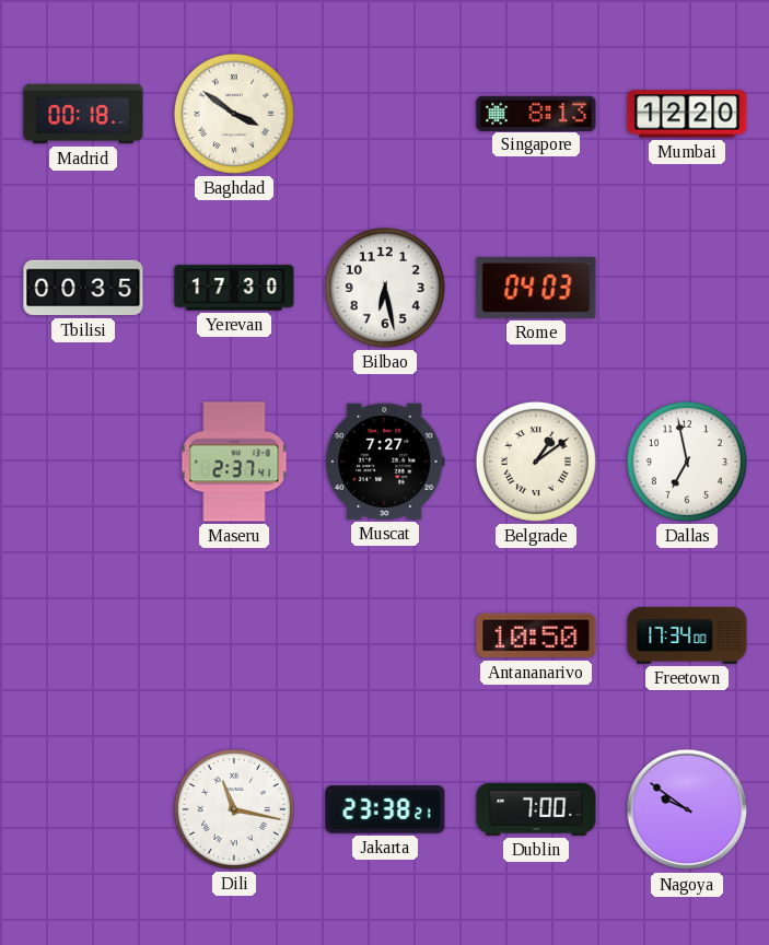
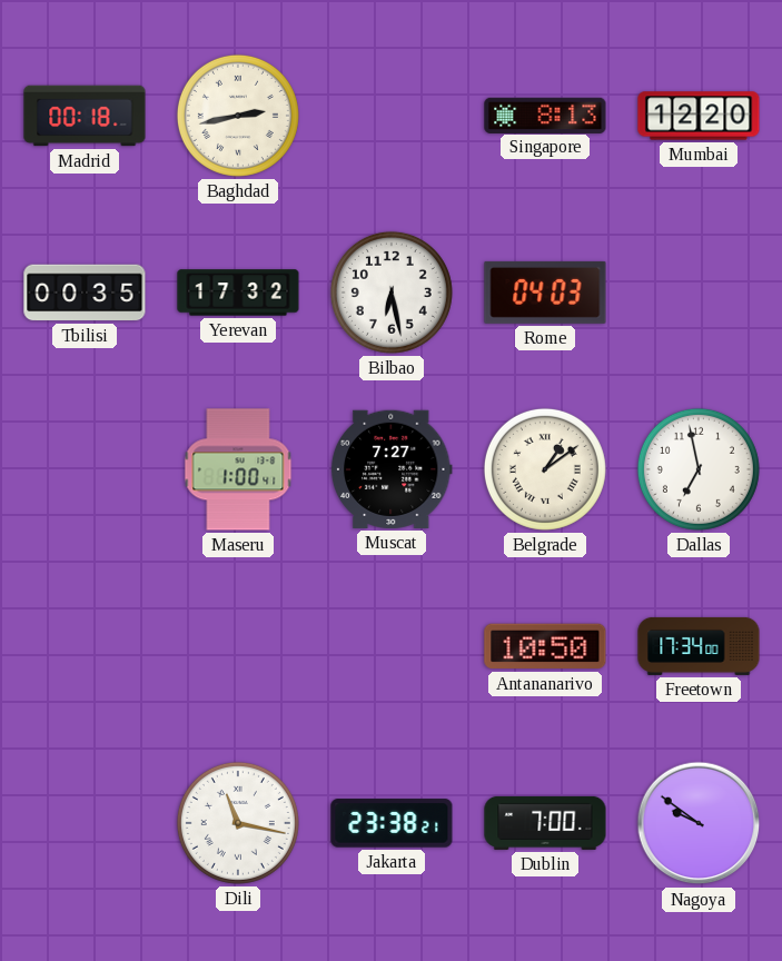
Baghdad: 3:51 -> 2:43 (238, 116)
Yerevan: 17:30 -> 17:32 (238, 293)
Maseru: 2:37 -> 1:00 (238, 469)
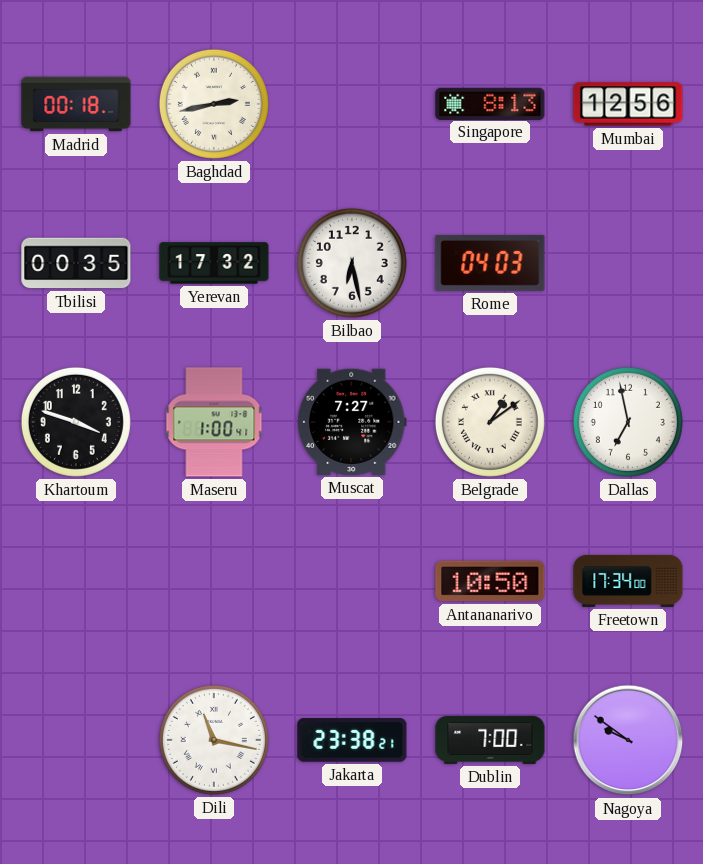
Mumbai: 12:20 -> 12:56 (628, 104)
Khartoum: none -> 3:48 (76, 422)
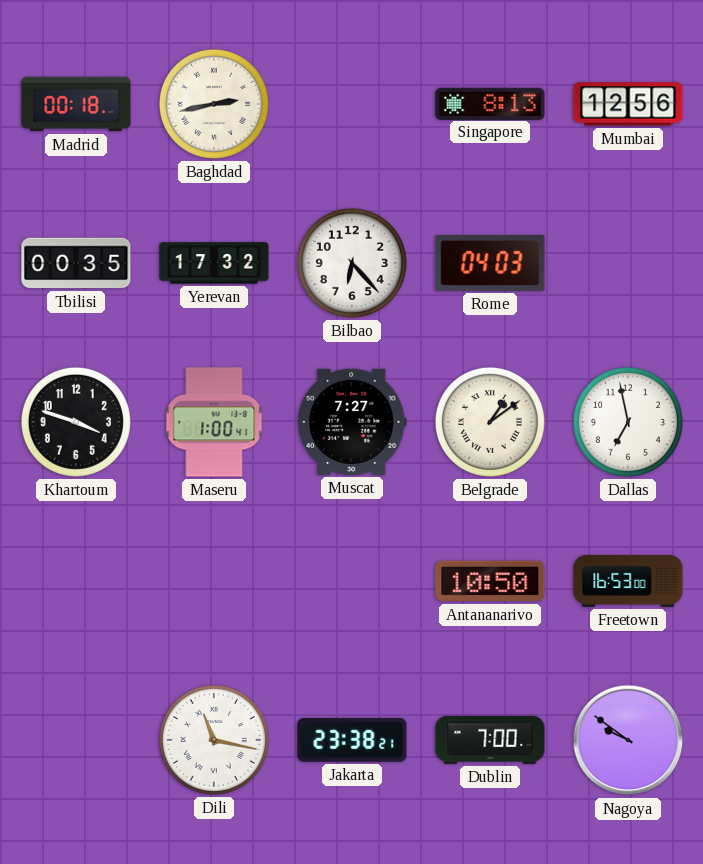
Bilbao: 6:28 -> 6:23 (352, 263)
Freetown: 17:34 -> 16:53 (628, 581)
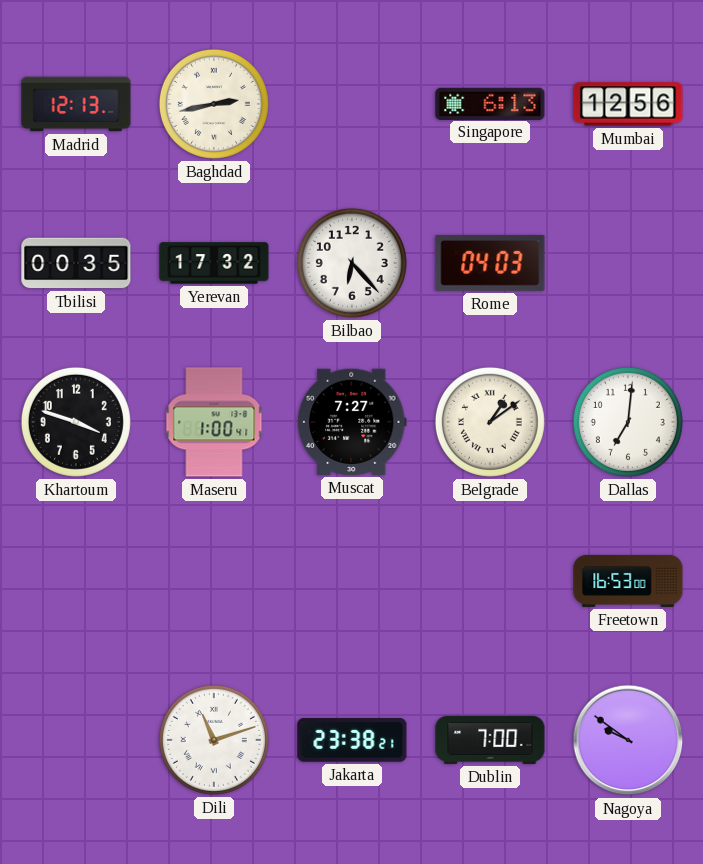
Madrid: 00:18 -> 12:13 (76, 104)
Singapore: 8:13 -> 6:13 (490, 103)
Dallas: 6:58 -> 7:01 (628, 422)
Antananarivo: 10:50 -> none (490, 581)
Dili: 11:17 -> 11:12 (214, 740)
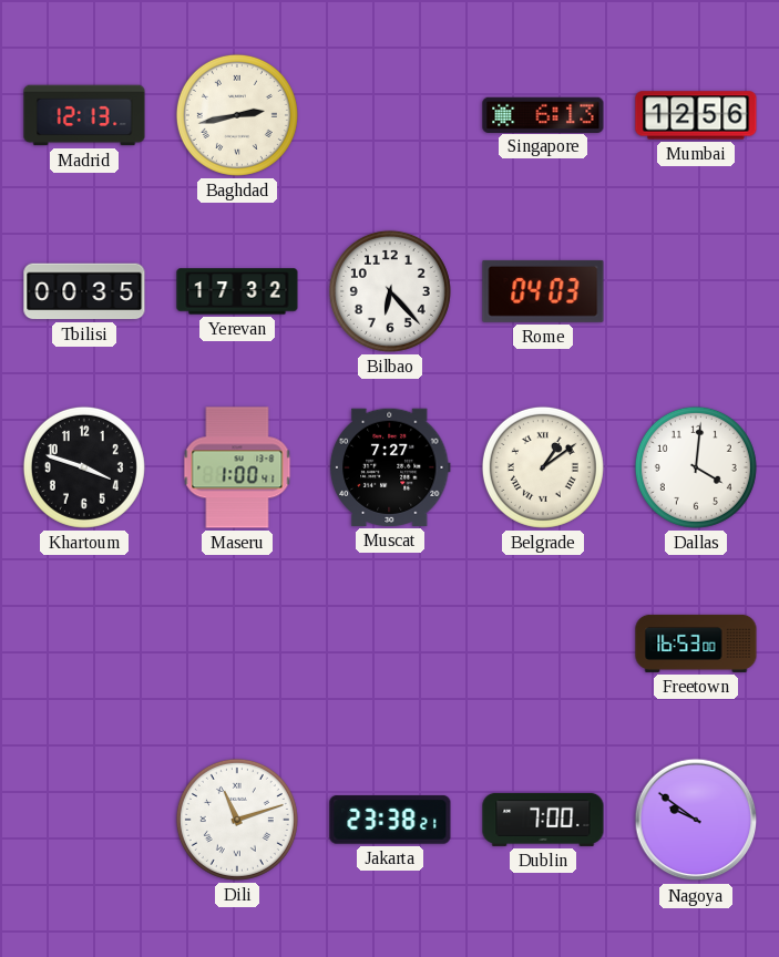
Dallas: 7:01 -> 4:01 (696, 467)
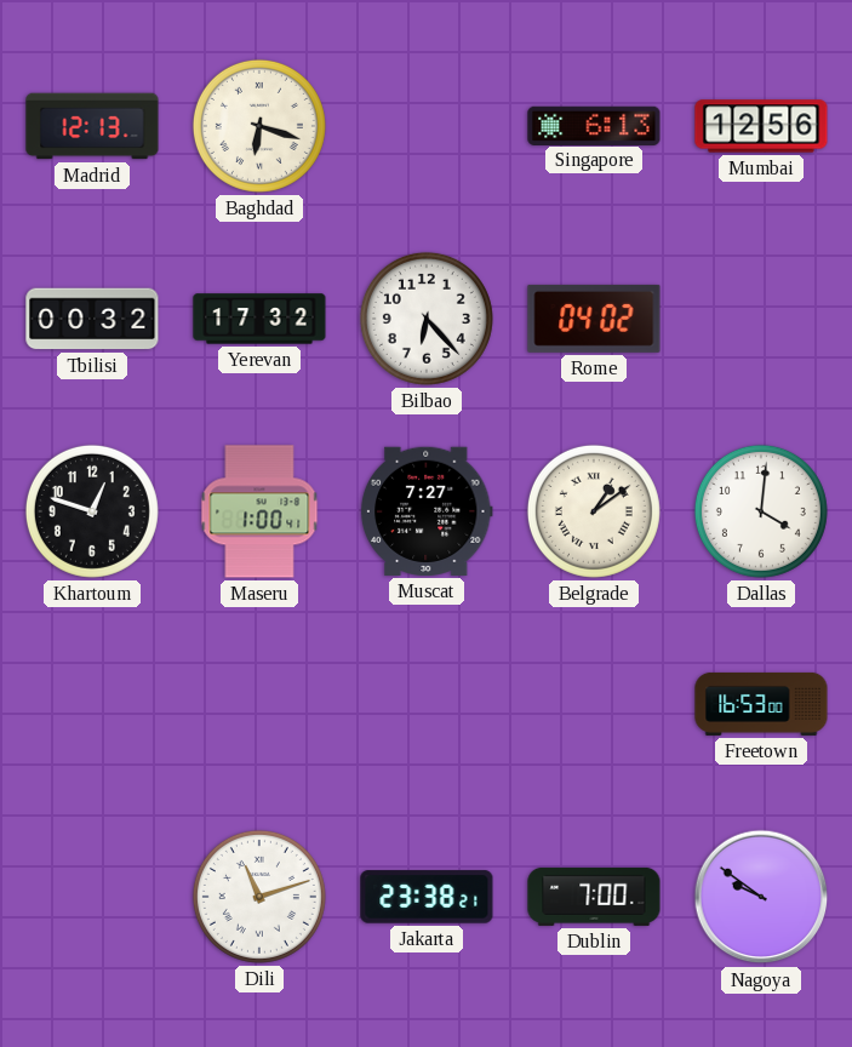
Baghdad: 2:43 -> 6:18 (259, 126)
Tbilisi: 00:35 -> 00:32 (92, 319)
Rome: 04:03 -> 04:02 (594, 319)
Khartoum: 3:48 -> 12:48 (92, 511)
